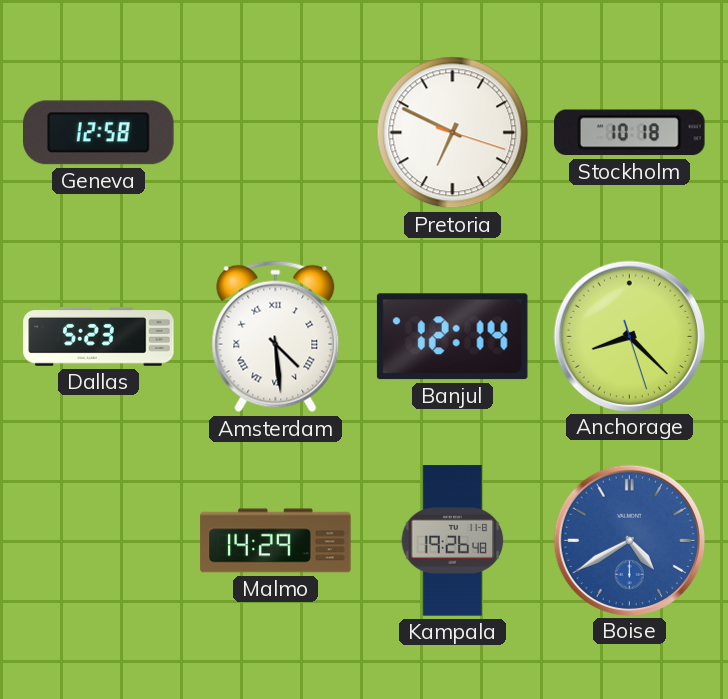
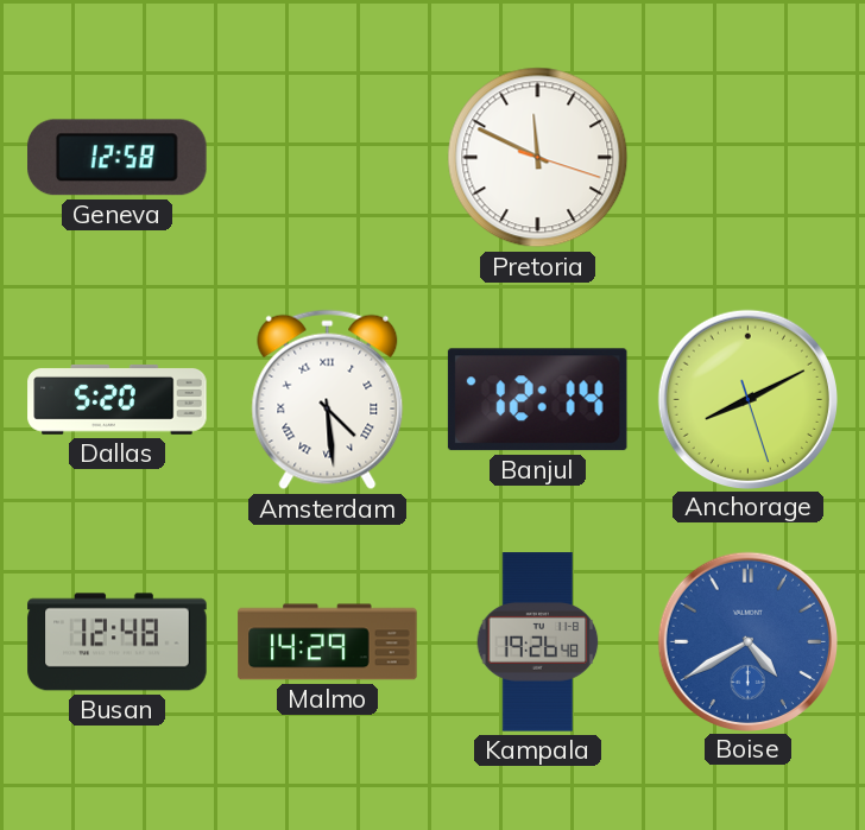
Pretoria: 6:49 -> 11:49 (538, 158)
Stockholm: 10:18 -> none (630, 133)
Dallas: 5:23 -> 5:20 (118, 400)
Anchorage: 8:22 -> 8:10 (747, 399)
Busan: none -> 12:48 (118, 642)
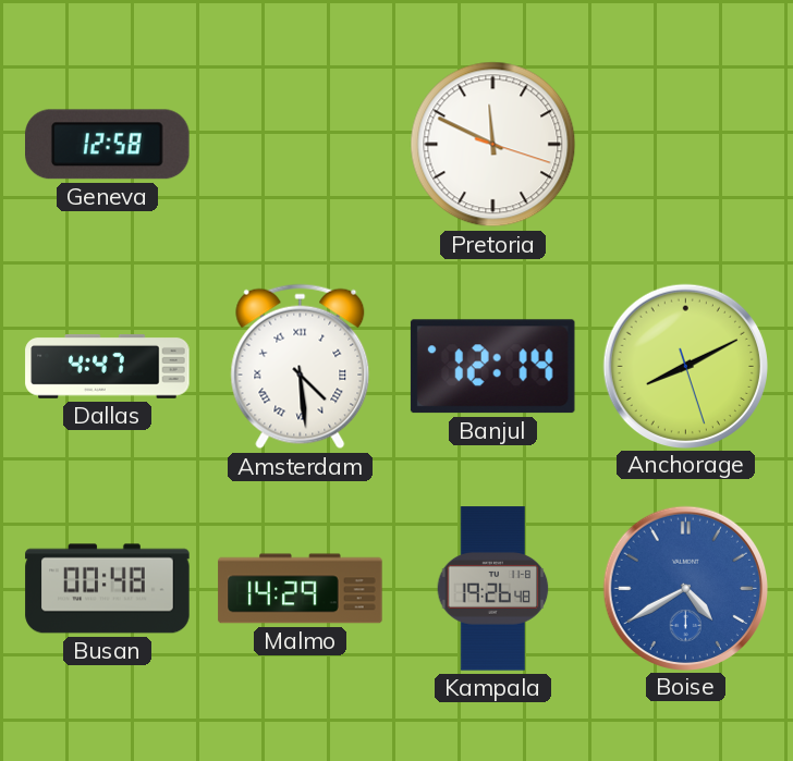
Dallas: 5:20 -> 4:47 (108, 367)
Busan: 12:48 -> 00:48 (108, 589)
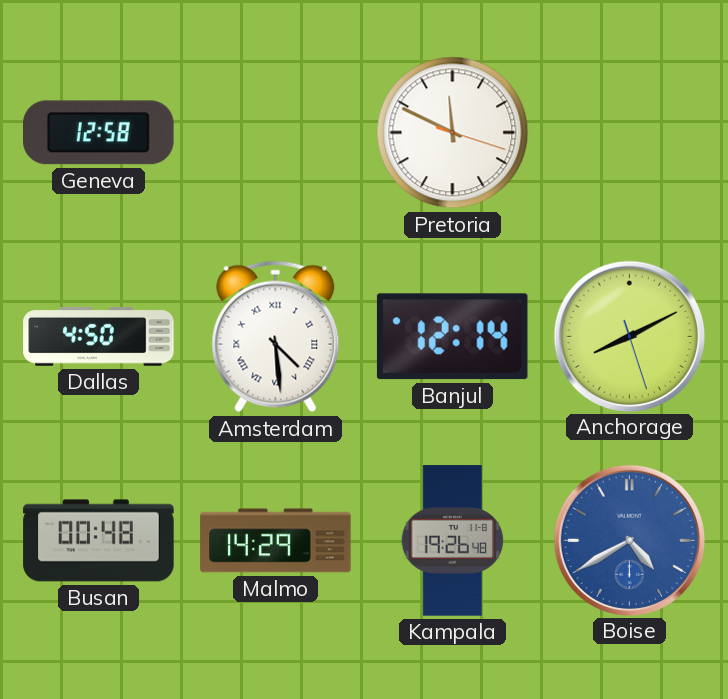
Dallas: 4:47 -> 4:50 (99, 337)
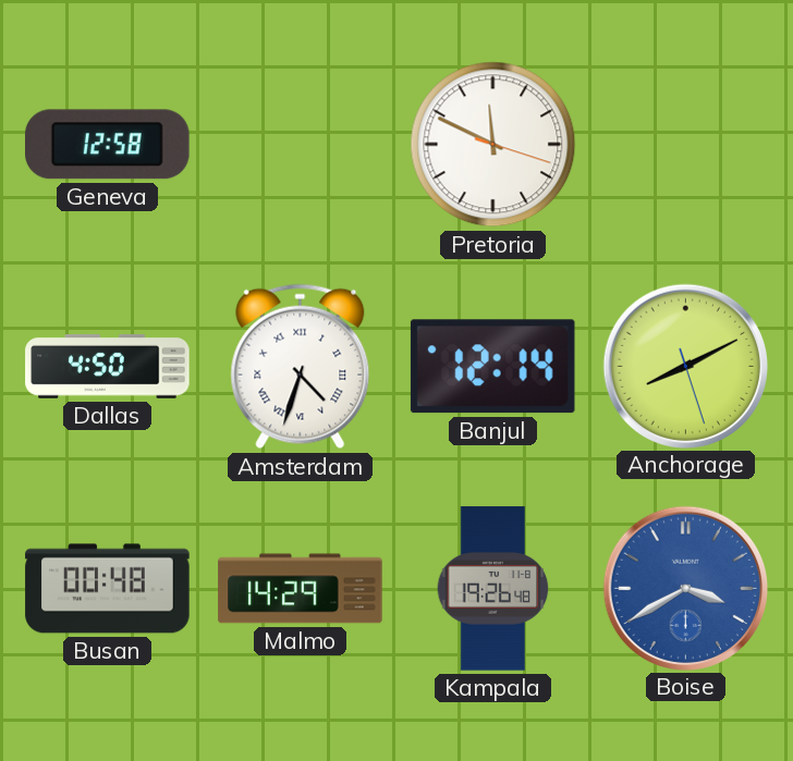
Amsterdam: 4:29 -> 4:33 (301, 367)
Boise: 4:40 -> 3:40 (685, 588)
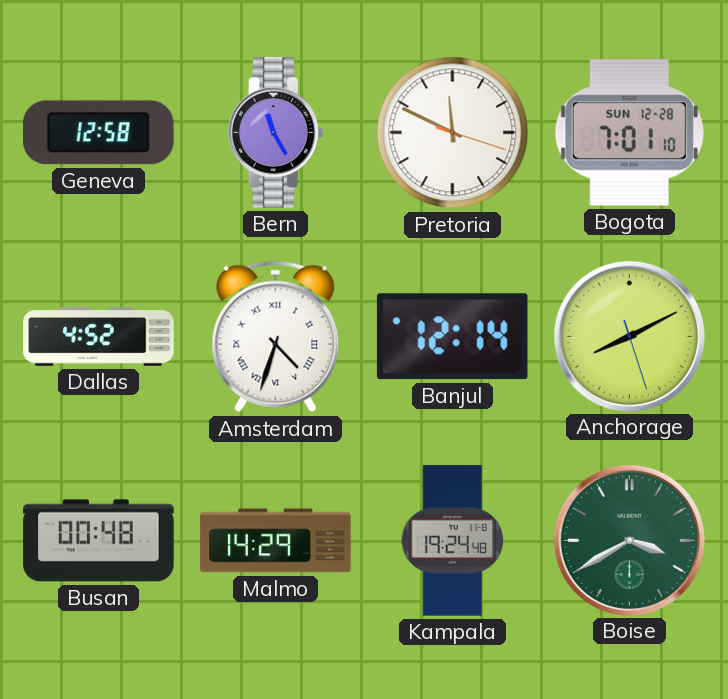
Bern: none -> 11:25 (276, 133)
Bogota: none -> 7:01 (629, 133)
Dallas: 4:50 -> 4:52 (99, 337)
Kampala: 19:26 -> 19:24 (453, 541)
Boise dial: blue -> green (629, 540)
